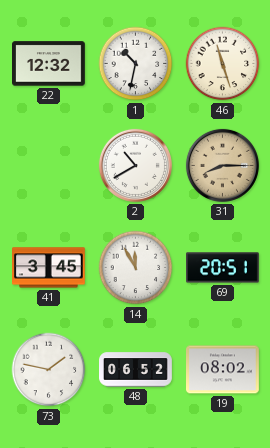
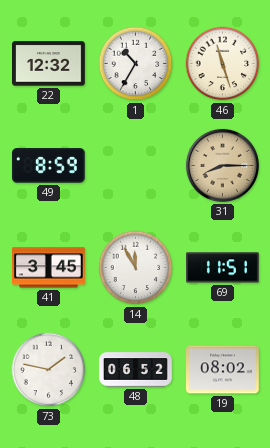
1: 10:32 -> 10:35 (136, 64)
49: none -> 8:59 (48, 166)
2: 10:40 -> none (135, 165)
69: 20:51 -> 11:51 (223, 268)
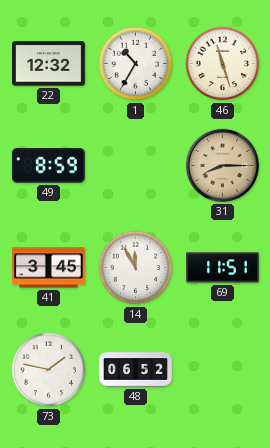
19: 08:02 -> none (223, 370)
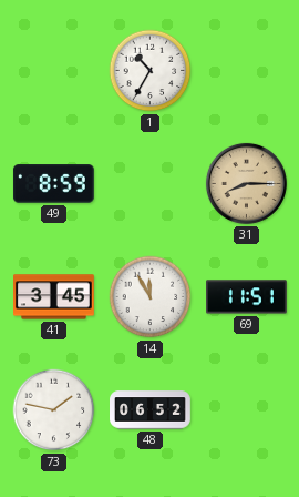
22: 12:32 -> none (49, 64)
46: 11:27 -> none (223, 64)
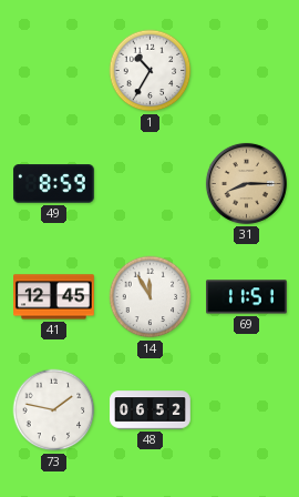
41: 3:45 -> 12:45 (54, 297)
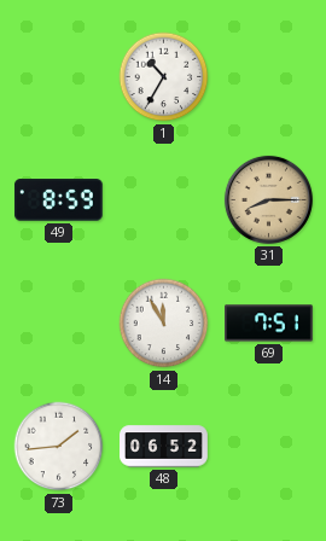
41: 12:45 -> none (54, 297)
69: 11:51 -> 7:51 (269, 324)
73: 1:47 -> 1:44 (59, 447)
